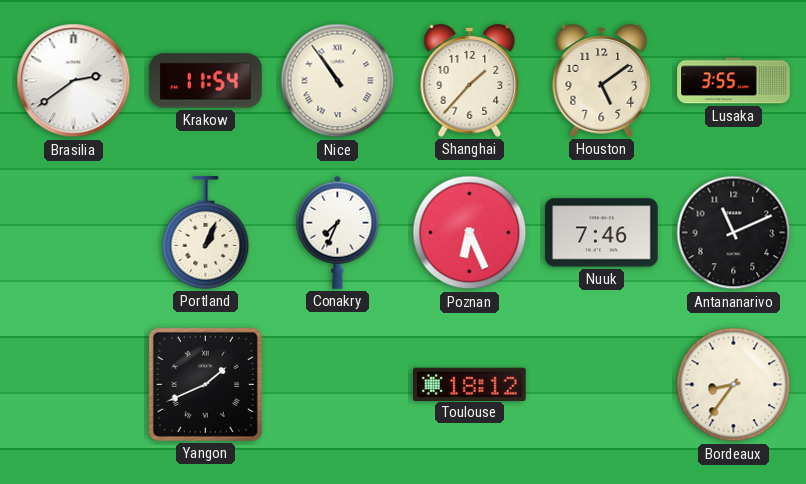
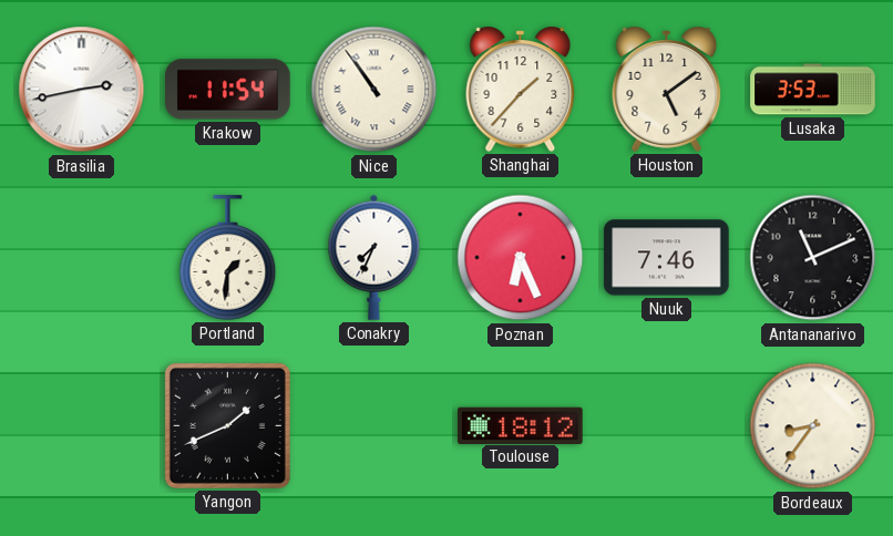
Brasilia: 2:39 -> 2:43 (82, 90)
Lusaka: 3:55 -> 3:53 (813, 90)
Portland: 1:04 -> 1:31 (228, 258)
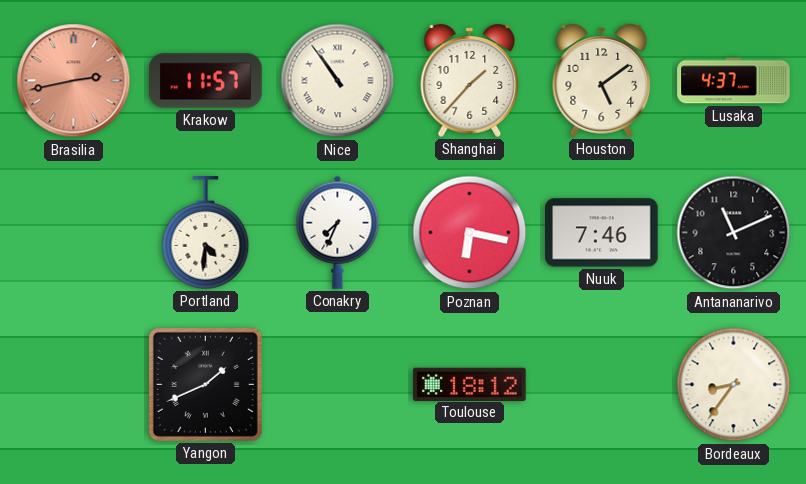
Brasilia dial: white -> salmon (74, 81)
Krakow: 11:54 -> 11:57 (206, 81)
Lusaka: 3:53 -> 4:37 (734, 81)
Portland: 1:31 -> 4:31 (206, 233)
Poznan: 6:26 -> 6:17 (470, 233)
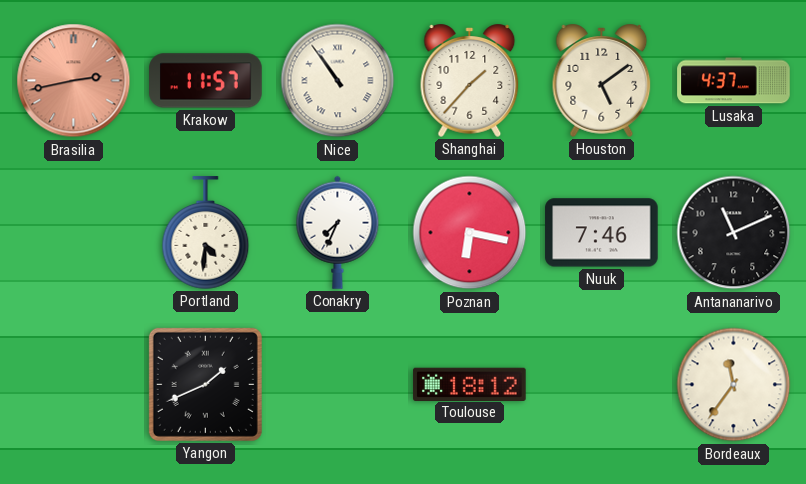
Bordeaux: 8:36 -> 11:36 (734, 385)
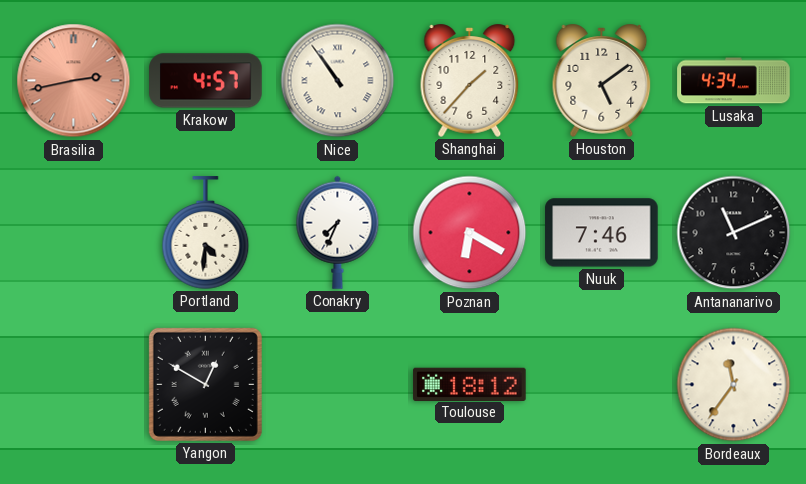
Krakow: 11:57 -> 4:57 (206, 81)
Lusaka: 4:37 -> 4:34 (734, 81)
Poznan: 6:17 -> 6:20 (470, 233)
Yangon: 1:41 -> 12:50 (205, 384)
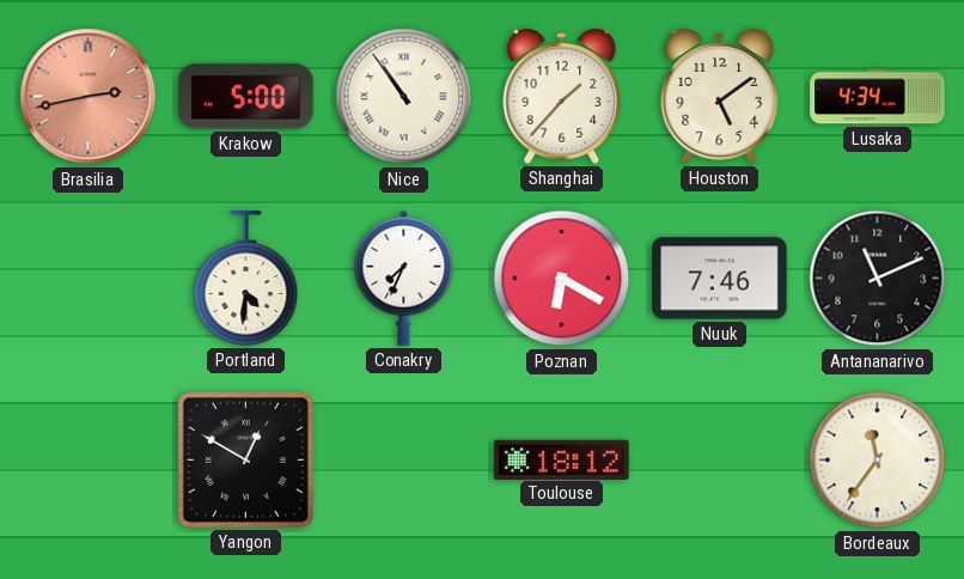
Krakow: 4:57 -> 5:00 (246, 97)
